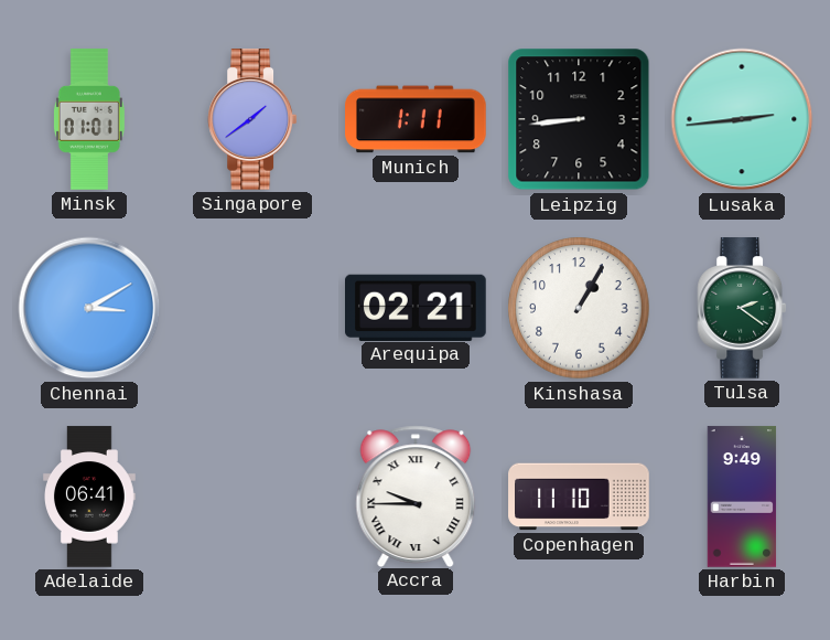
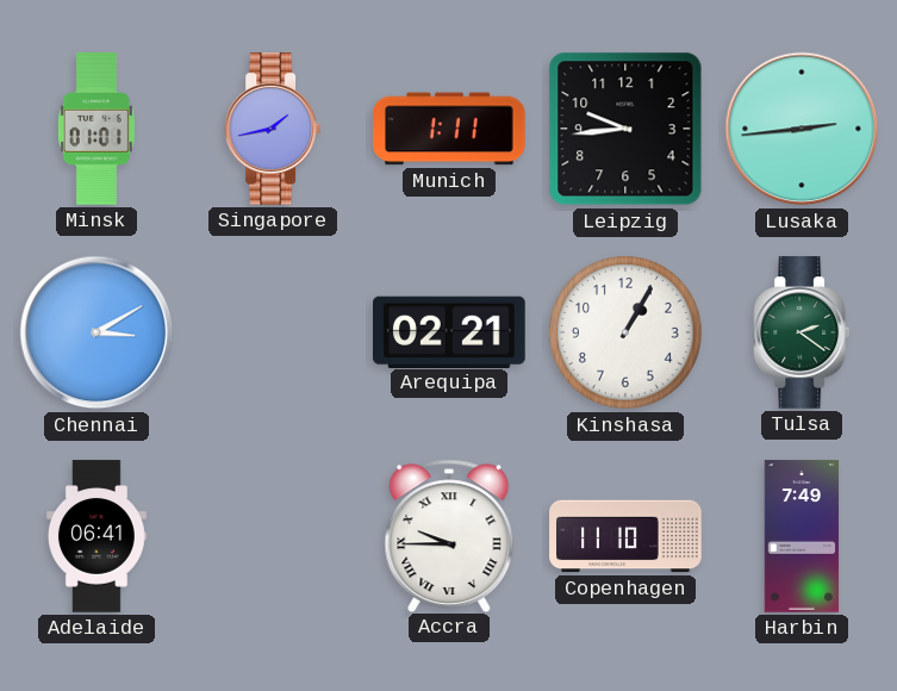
Singapore: 1:39 -> 1:43 (273, 129)
Leipzig: 8:44 -> 9:44 (625, 129)
Harbin: 9:49 -> 7:49 (802, 536)
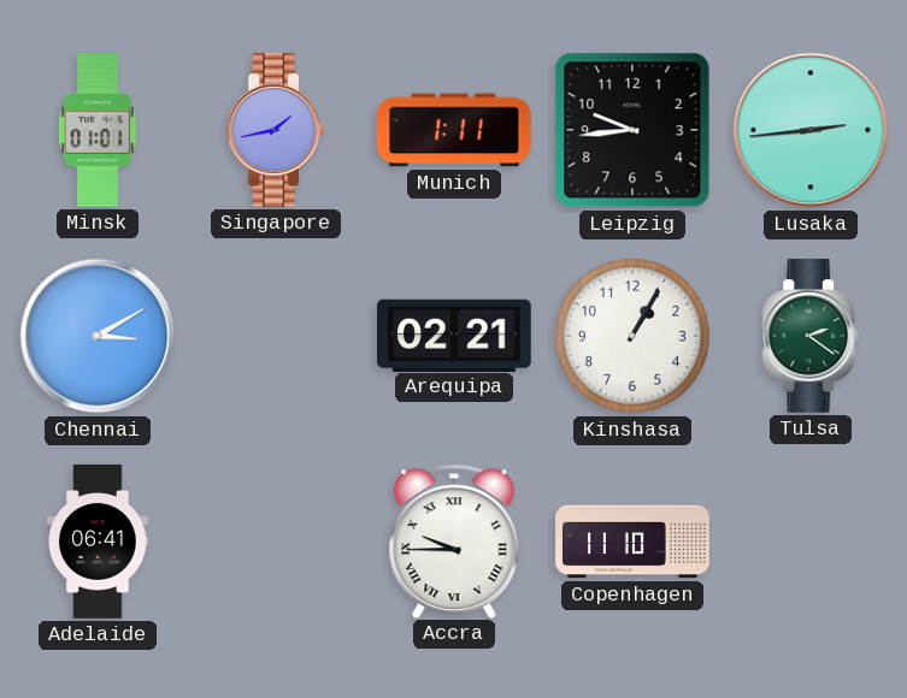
Harbin: 7:49 -> none (802, 536)
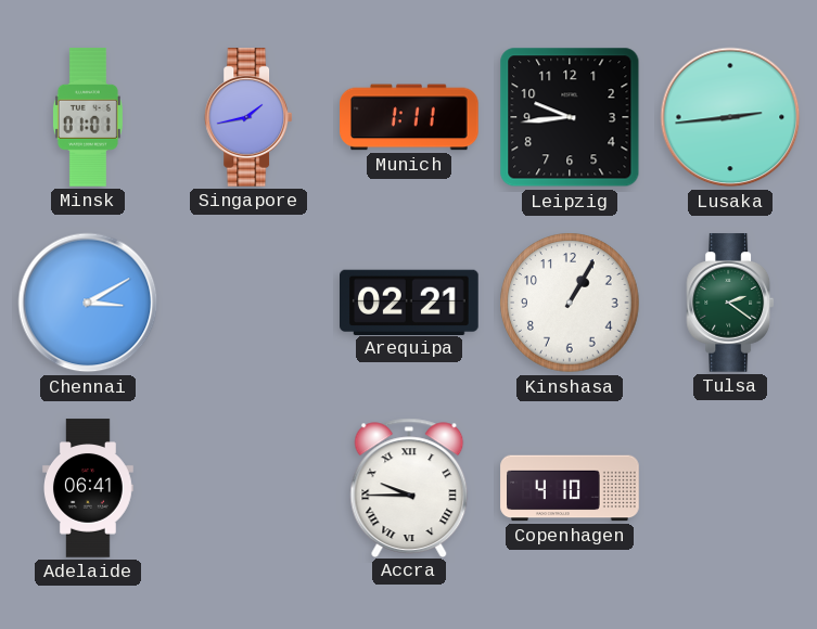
Copenhagen: 11:10 -> 4:10 (570, 488)
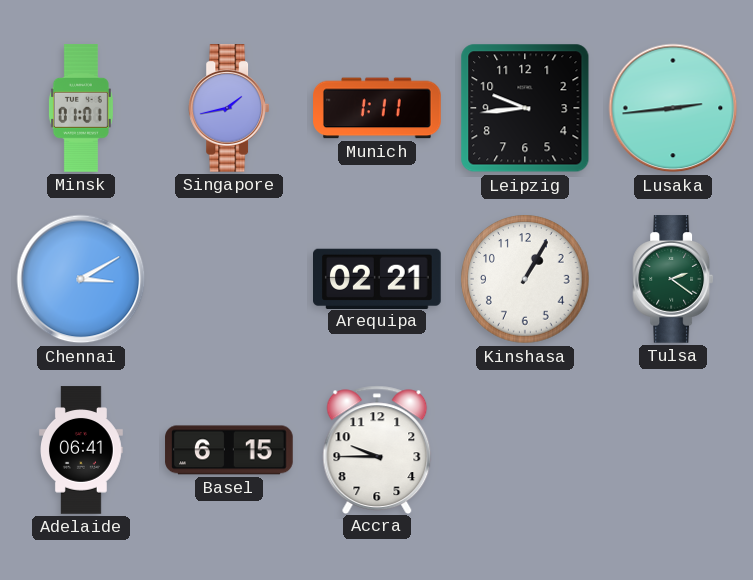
Basel: none -> 6:15 (229, 450)
Accra numerals: Roman -> Arabic (377, 449)
Copenhagen: 4:10 -> none (570, 488)
